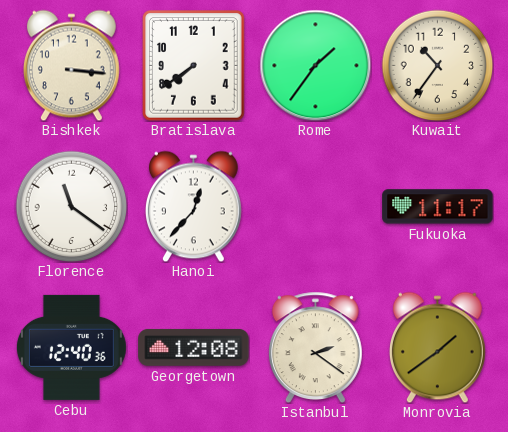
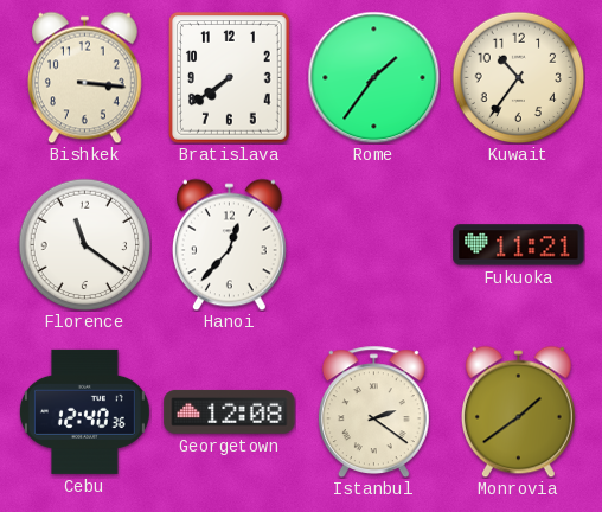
Fukuoka: 11:17 -> 11:21 (519, 245)
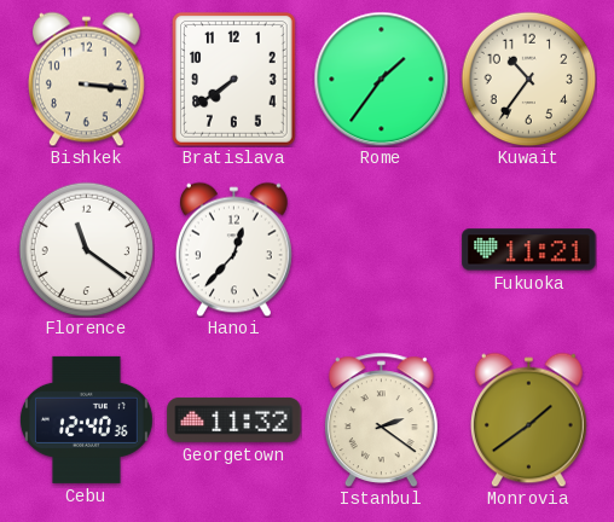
Georgetown: 12:08 -> 11:32 (234, 419)
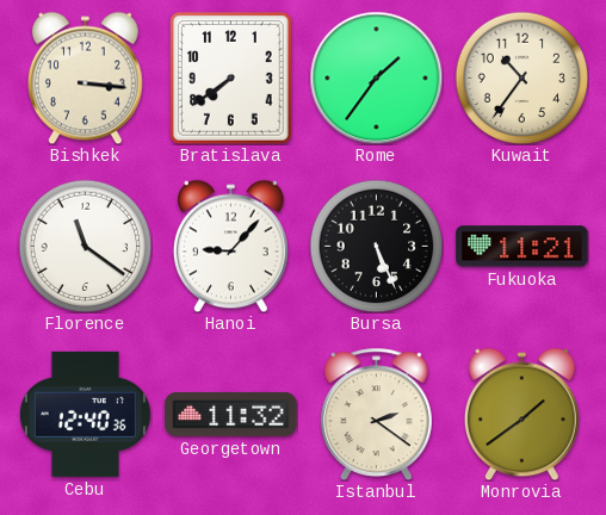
Hanoi: 12:37 -> 9:07 (230, 246)
Bursa: none -> 5:26 (376, 246)
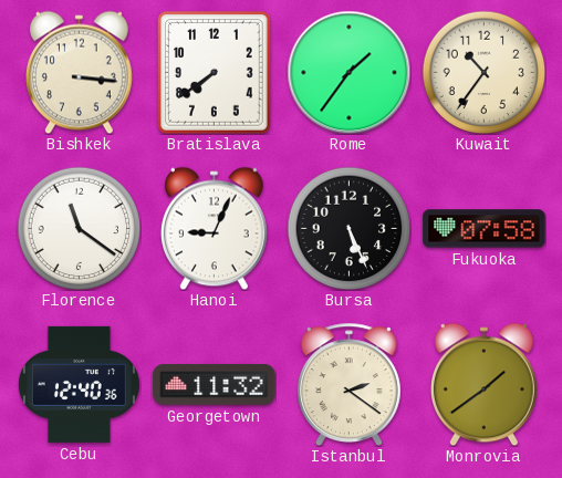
Hanoi: 9:07 -> 9:04 (214, 228)
Fukuoka: 11:21 -> 07:58 (485, 229)
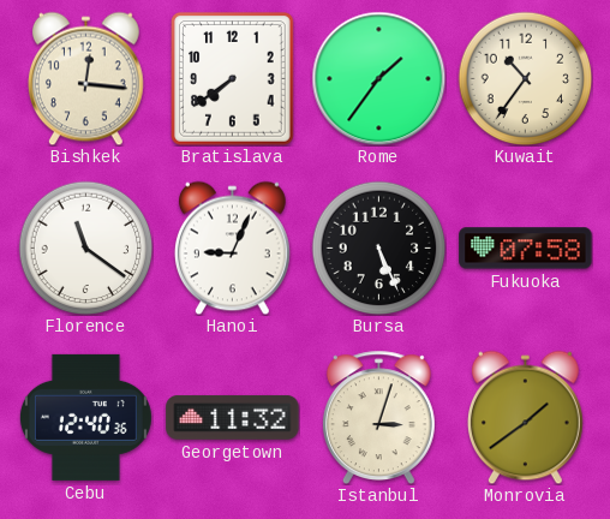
Bishkek: 3:16 -> 12:16 (85, 78)
Istanbul: 2:21 -> 3:03 (378, 417)
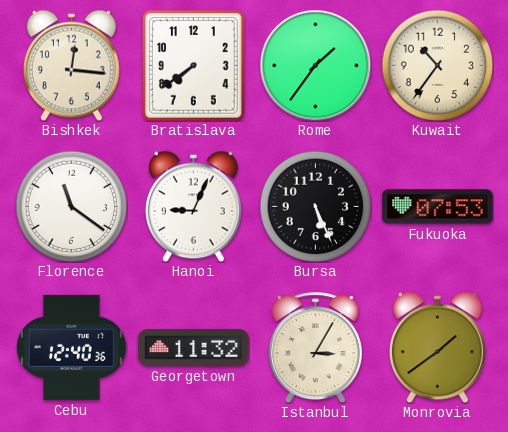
Fukuoka: 07:58 -> 07:53 (438, 207)
Istanbul: 3:03 -> 3:05 (315, 347)
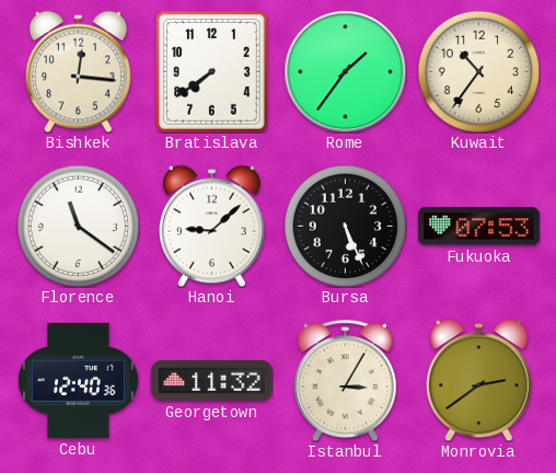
Hanoi: 9:04 -> 9:08 (211, 226)
Monrovia: 1:39 -> 2:39 (478, 380)
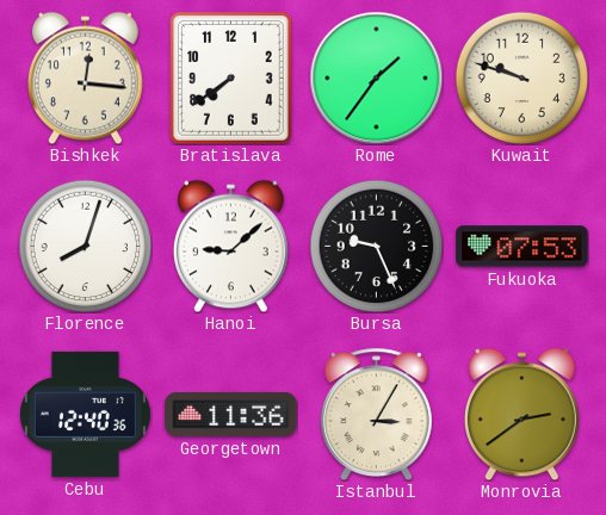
Kuwait: 10:36 -> 9:48 (521, 77)
Florence: 11:21 -> 8:03 (85, 246)
Bursa: 5:26 -> 9:26 (376, 246)
Georgetown: 11:32 -> 11:36 (231, 414)
